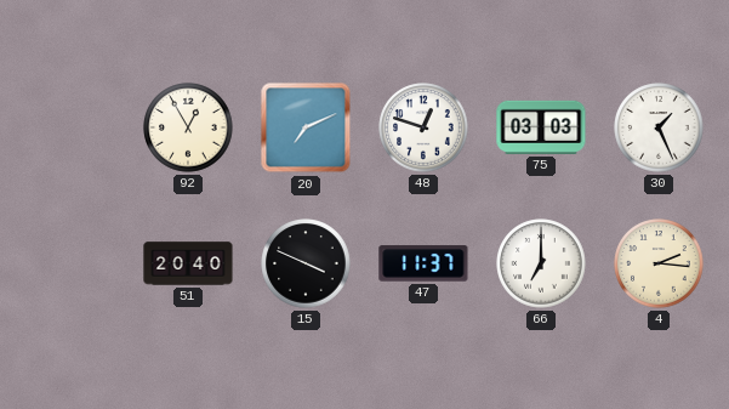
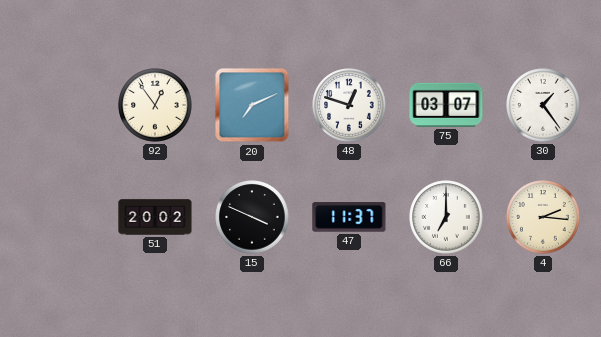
92: 12:55 -> 12:54 (155, 105)
75: 03:03 -> 03:07 (446, 105)
30: 1:26 -> 1:24 (543, 105)
51: 20:40 -> 20:02 (155, 217)
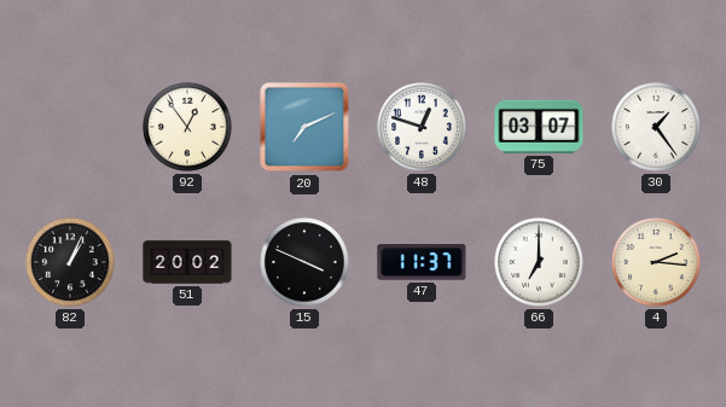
82: none -> 1:04 (70, 262)
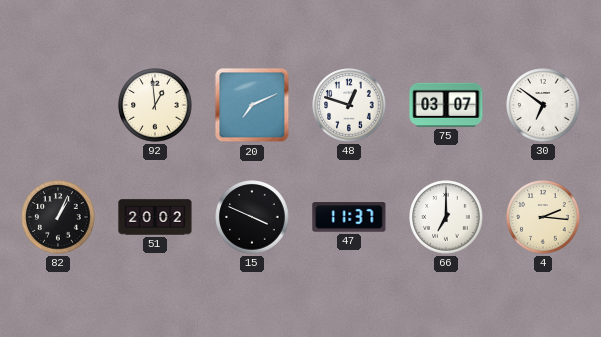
92: 12:54 -> 12:59 (155, 105)
30: 1:24 -> 6:51 (543, 105)
